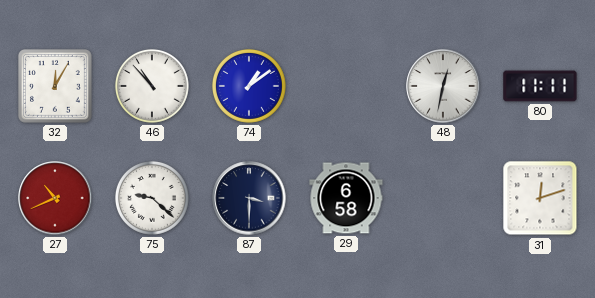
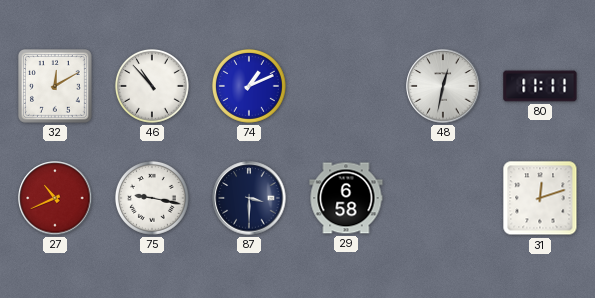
32: 12:05 -> 12:10 (56, 87)
74: 1:09 -> 1:11 (249, 86)
75: 9:22 -> 9:17 (152, 198)
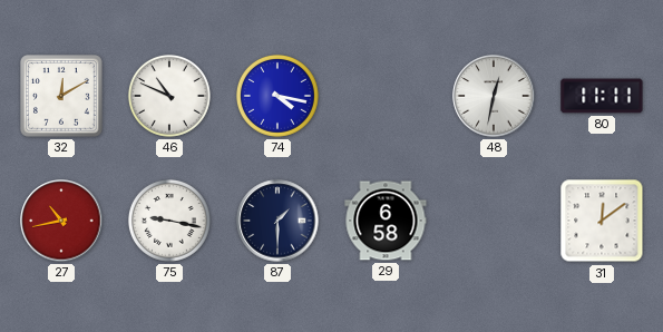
46: 10:53 -> 10:49 (169, 96)
74: 1:11 -> 4:17 (277, 96)
27: 10:41 -> 10:43 (61, 221)
87: 3:30 -> 1:30 (277, 221)
31: 12:12 -> 12:09 (602, 221)
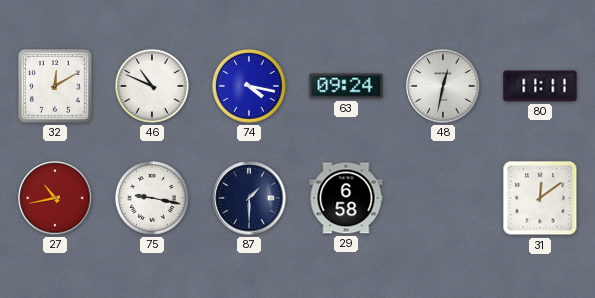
63: none -> 09:24 (346, 86)
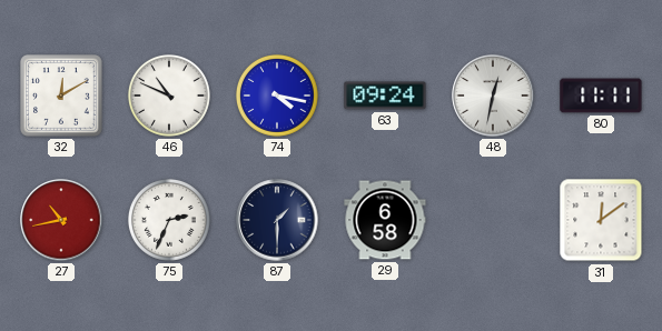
75: 9:17 -> 2:34 (169, 220)
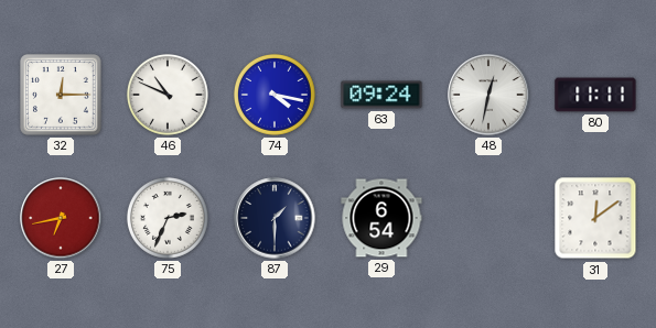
32: 12:10 -> 12:15 (62, 96)
27: 10:43 -> 6:43 (61, 218)
29: 6:58 -> 6:54 (381, 218)
